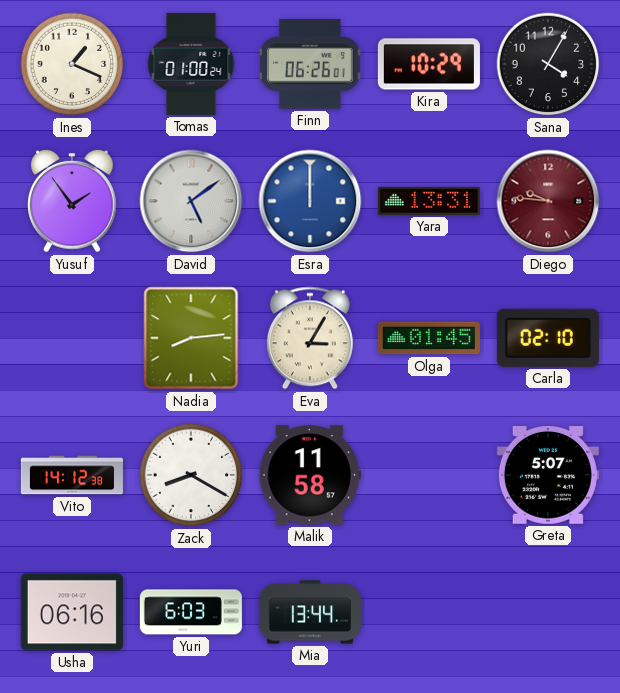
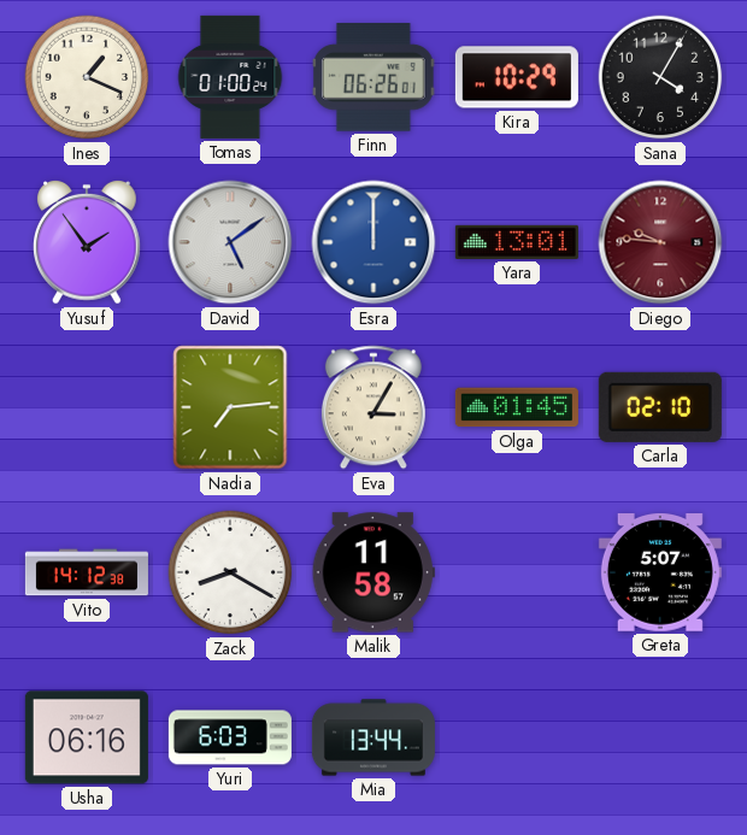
Yara: 13:31 -> 13:01 (517, 242)
Nadia: 8:14 -> 7:14 (230, 407)
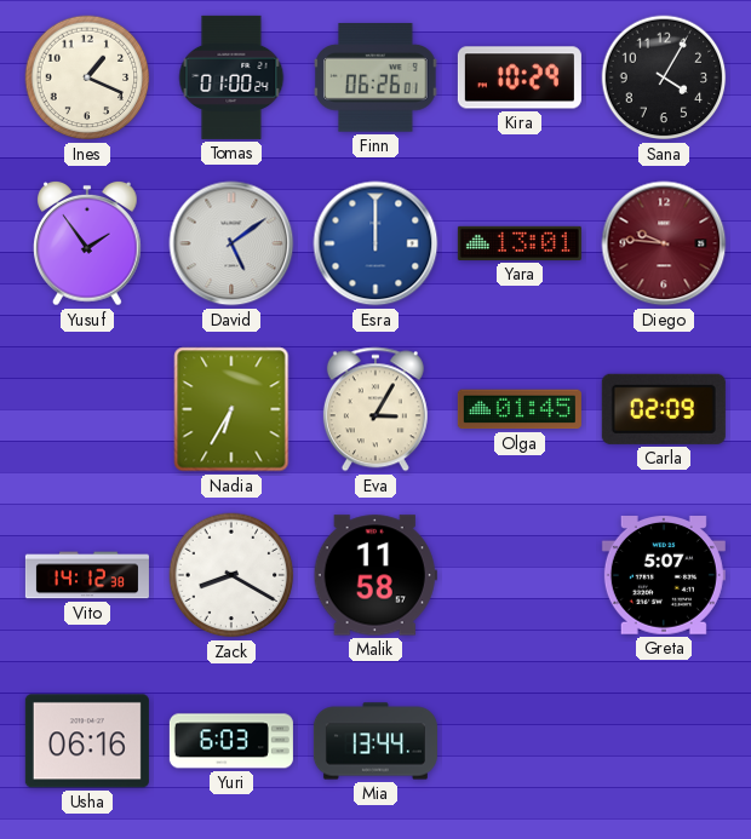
Nadia: 7:14 -> 6:35 (231, 409)
Carla: 02:10 -> 02:09 (664, 409)
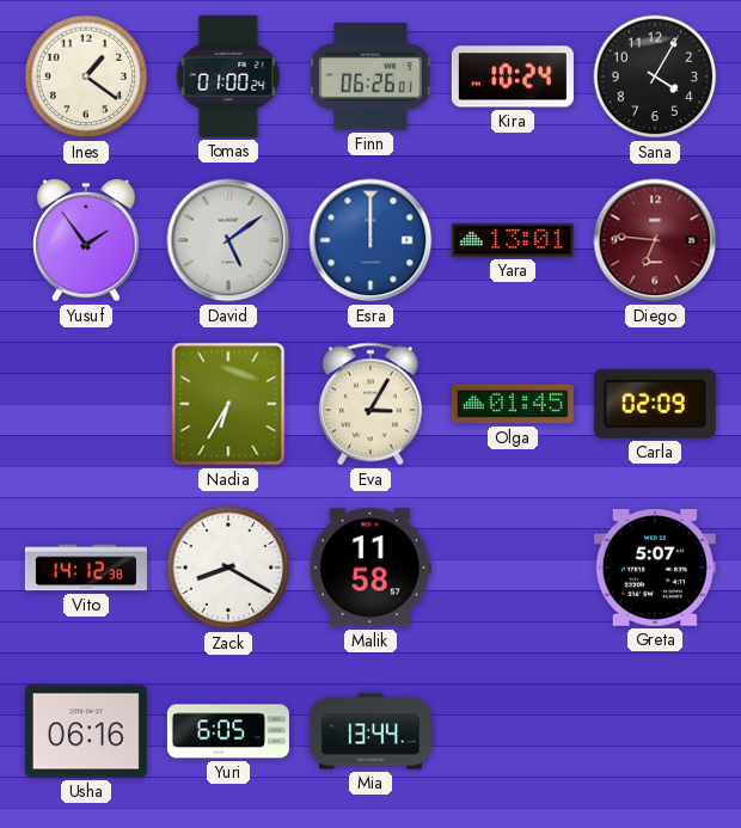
Ines: 1:19 -> 1:21 (86, 76)
Kira: 10:29 -> 10:24 (513, 76)
Diego: 9:46 -> 6:46 (655, 240)
Yuri: 6:03 -> 6:05 (228, 731)
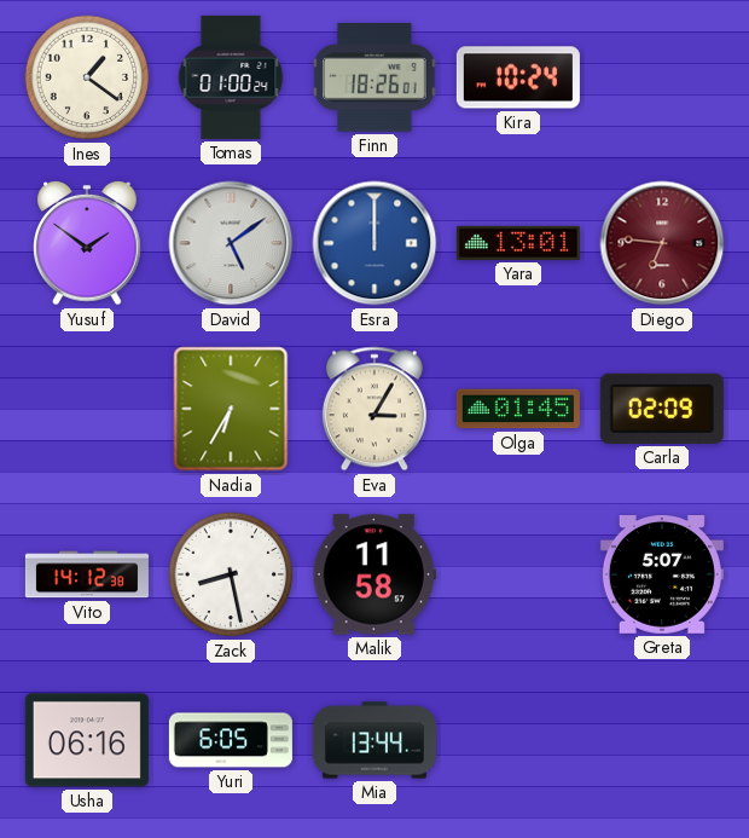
Finn: 06:26 -> 18:26 (374, 77)
Sana: 4:05 -> none (655, 76)
Yusuf: 1:54 -> 1:51 (88, 243)
Zack: 8:20 -> 8:28 (231, 574)
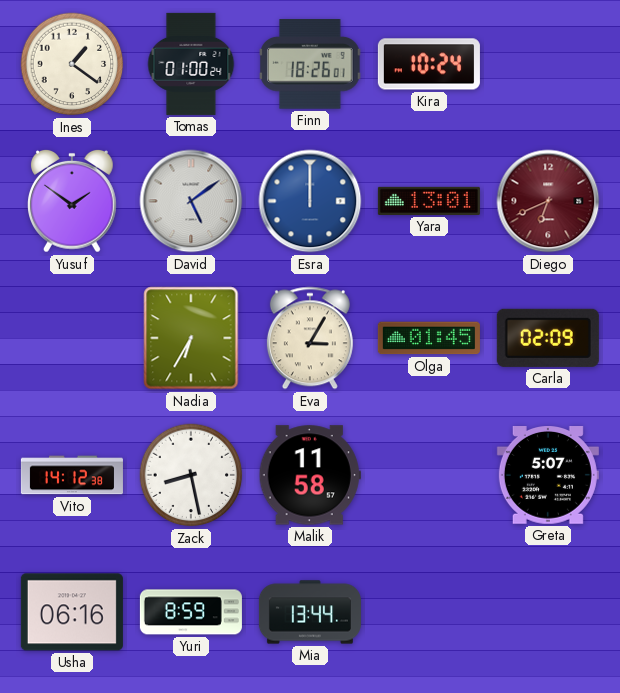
Diego: 6:46 -> 6:41 (548, 201)
Yuri: 6:05 -> 8:59 (191, 612)
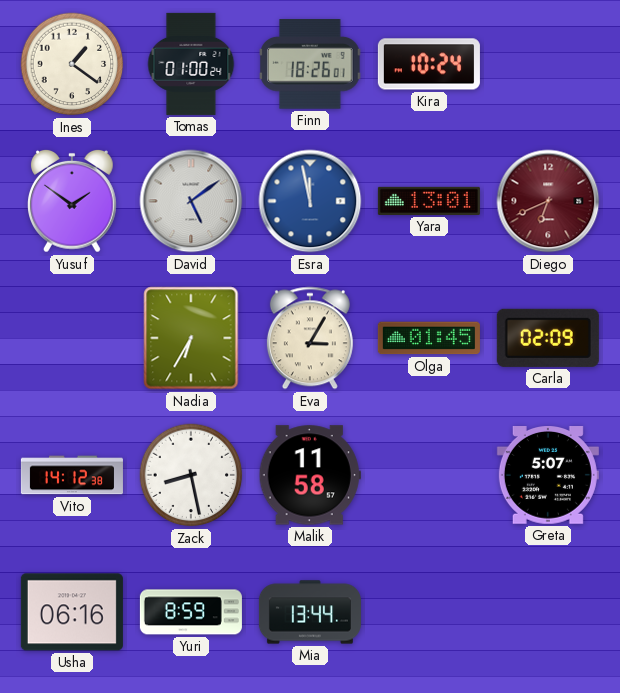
Esra: 12:00 -> 11:58 (310, 201)
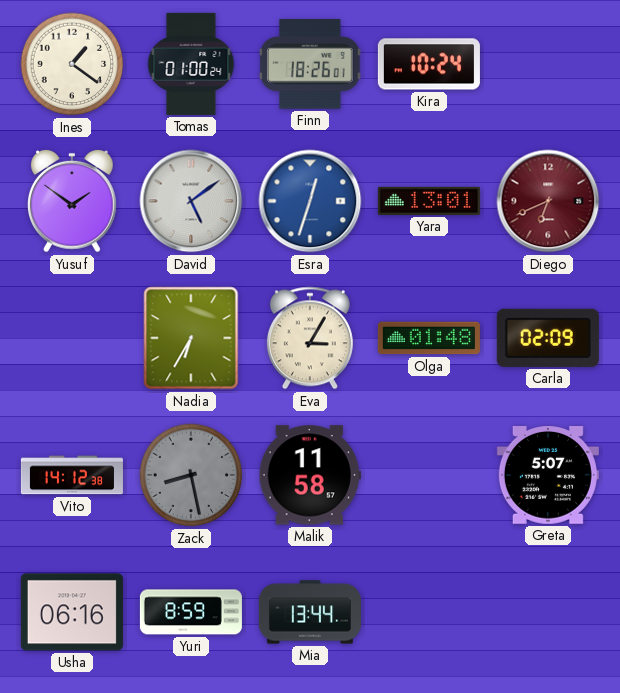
Esra: 11:58 -> 12:33 (310, 201)
Olga: 01:45 -> 01:48 (429, 338)
Zack dial: white -> grey (191, 475)
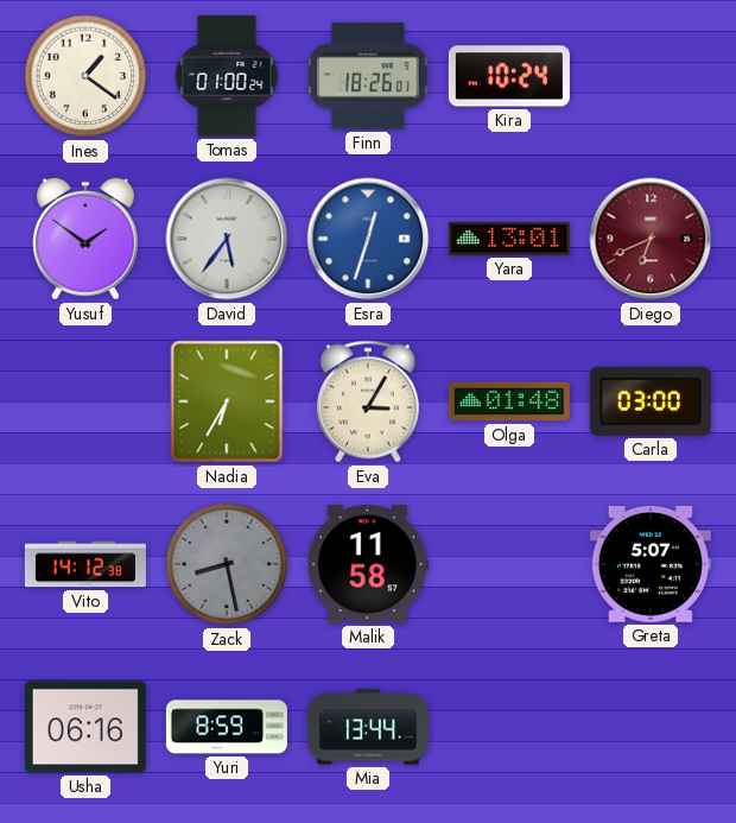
David: 5:09 -> 5:36 (227, 239)
Carla: 02:09 -> 03:00 (651, 401)
